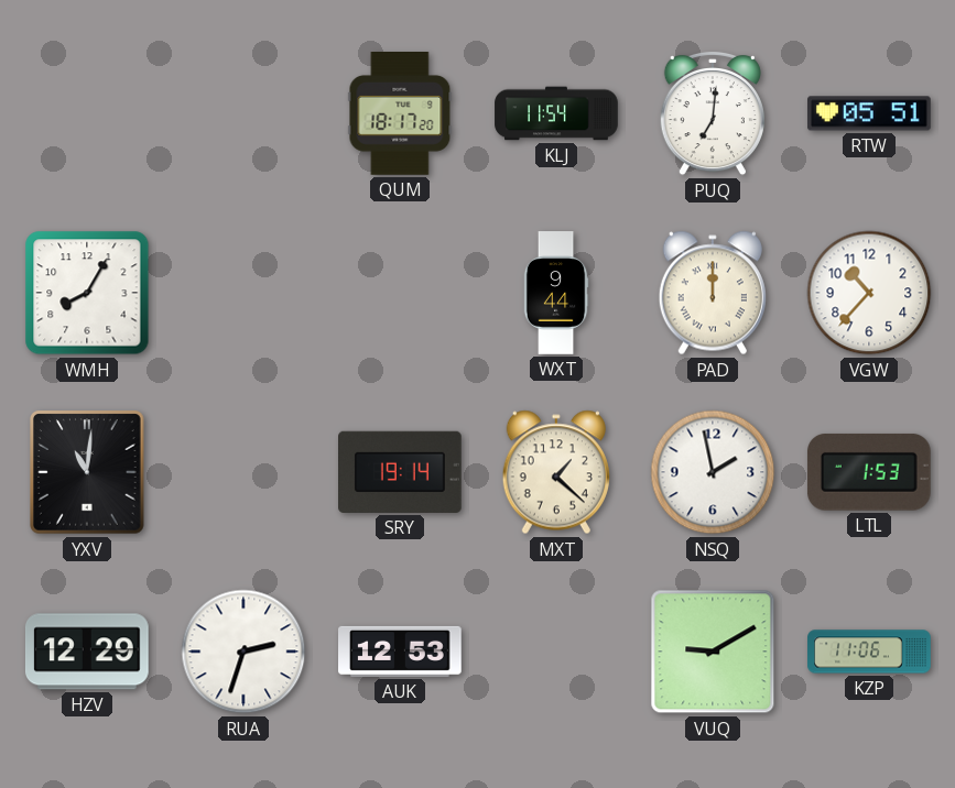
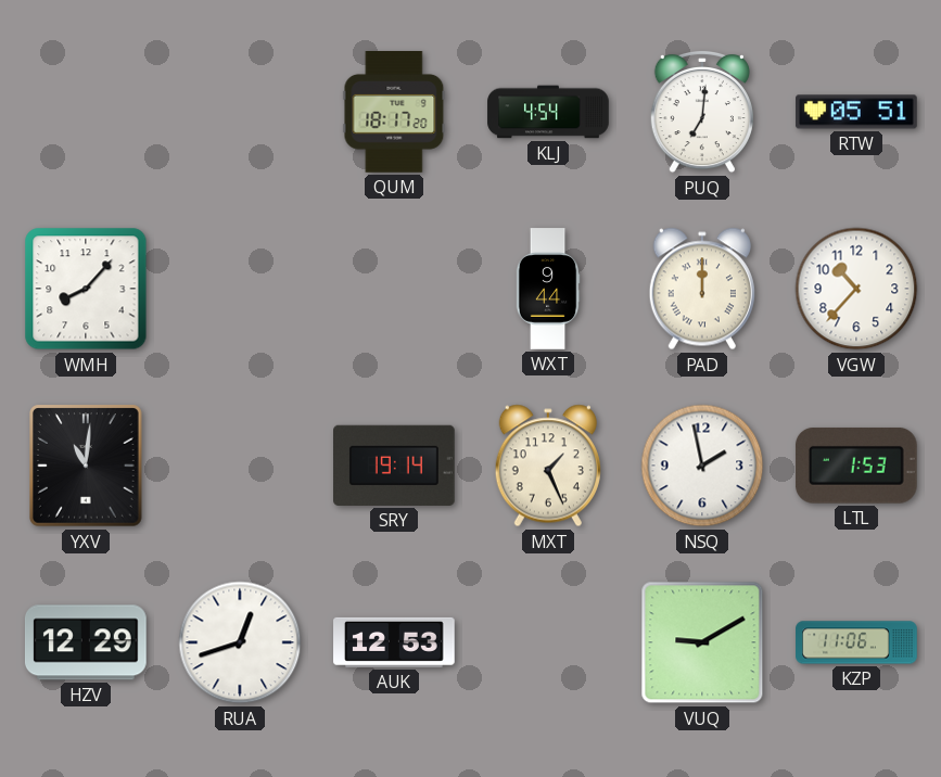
KLJ: 11:54 -> 4:54 (548, 112)
WMH: 8:05 -> 8:07 (86, 289)
MXT: 1:22 -> 1:26 (548, 466)
RUA: 2:33 -> 12:42 (240, 642)
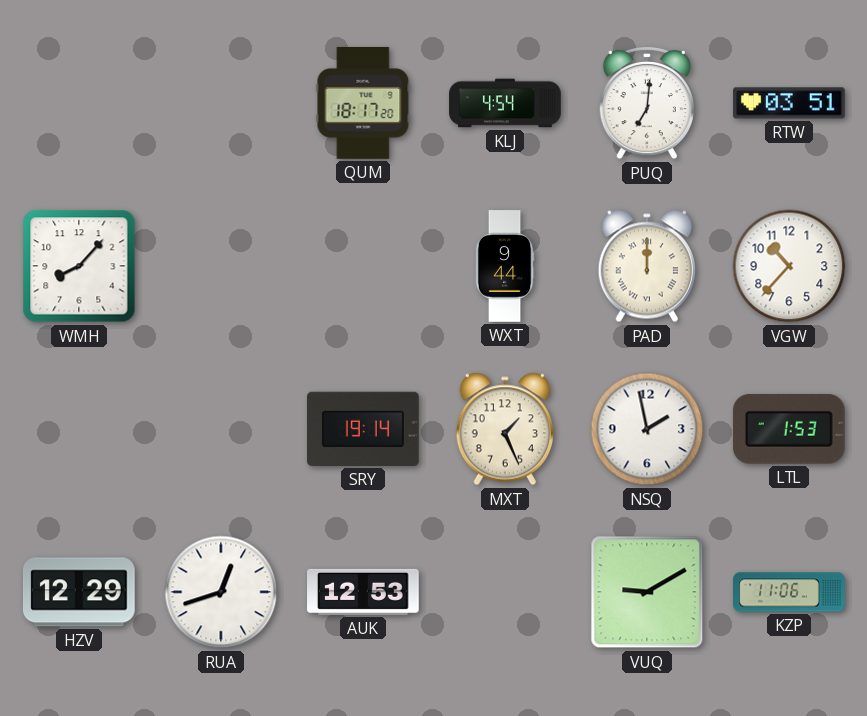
RTW: 05:51 -> 03:51 (789, 103)
YXV: 11:01 -> none (87, 466)
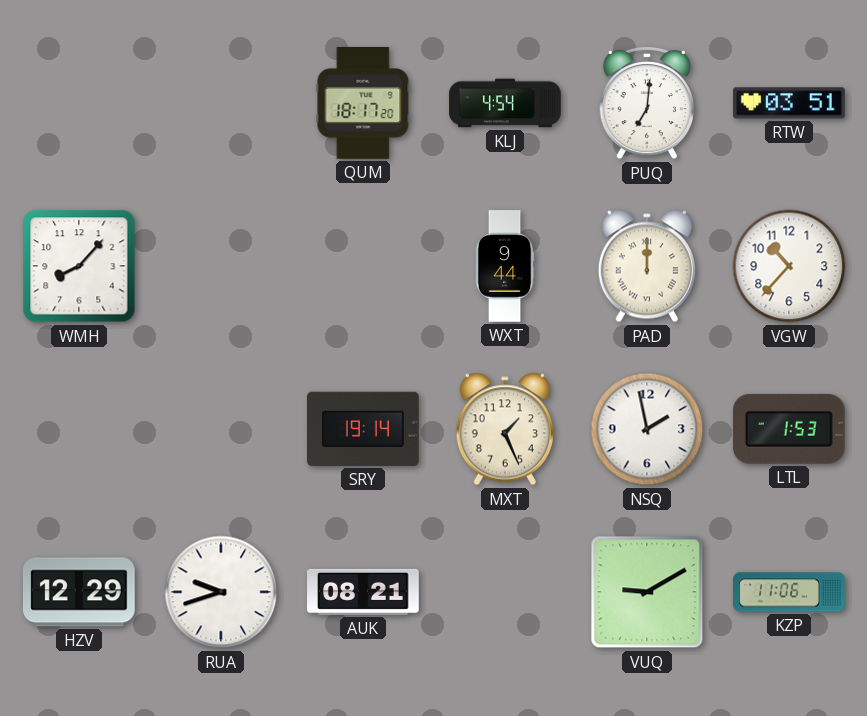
RUA: 12:42 -> 9:42 (221, 592)
AUK: 12:53 -> 08:21 (363, 592)
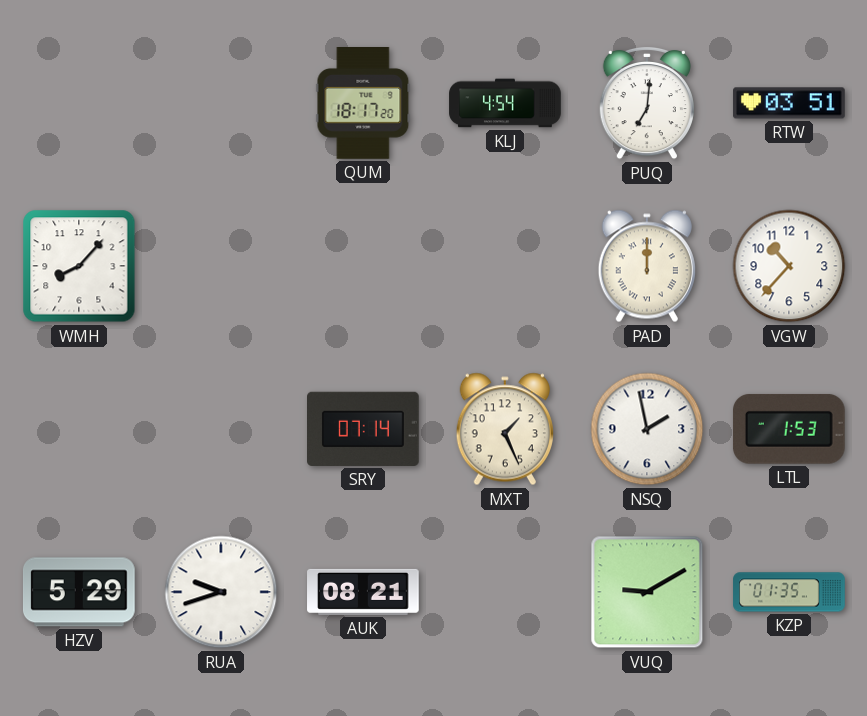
WXT: 9:44 -> none (505, 266)
SRY: 19:14 -> 07:14 (364, 429)
HZV: 12:29 -> 5:29 (79, 592)
KZP: 11:06 -> 01:35 (789, 592)
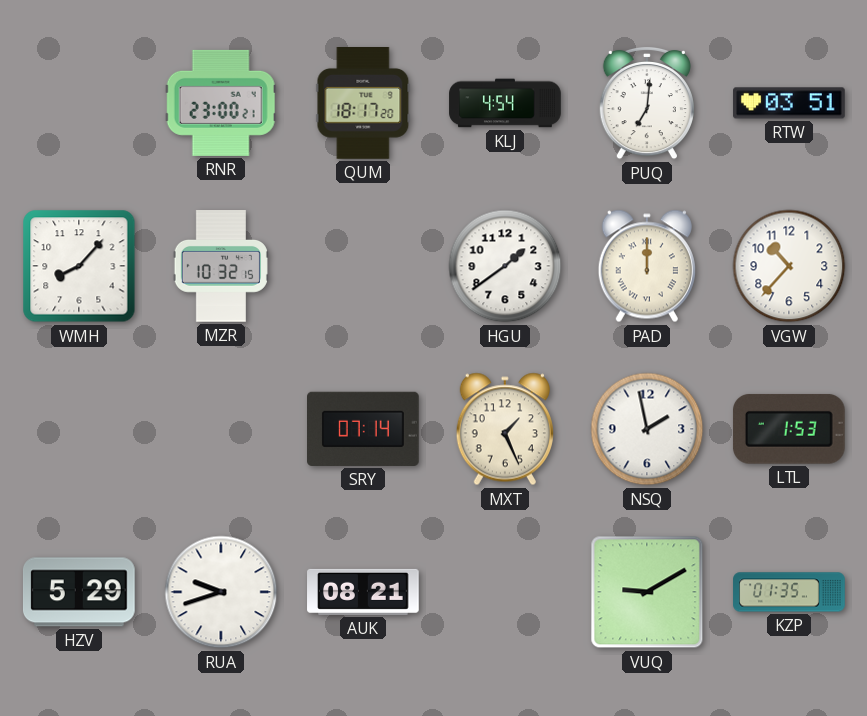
RNR: none -> 23:00 (221, 103)
MZR: none -> 10:32 (221, 266)
HGU: none -> 1:39 (505, 266)
